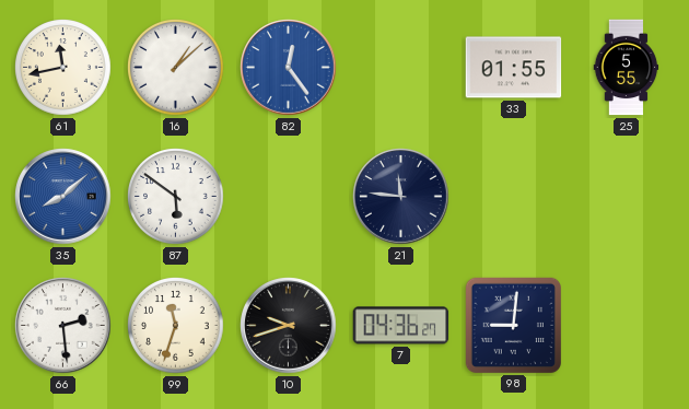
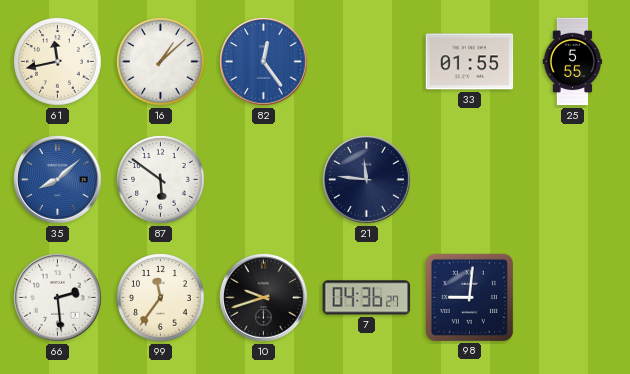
99: 11:33 -> 11:36 (161, 298)
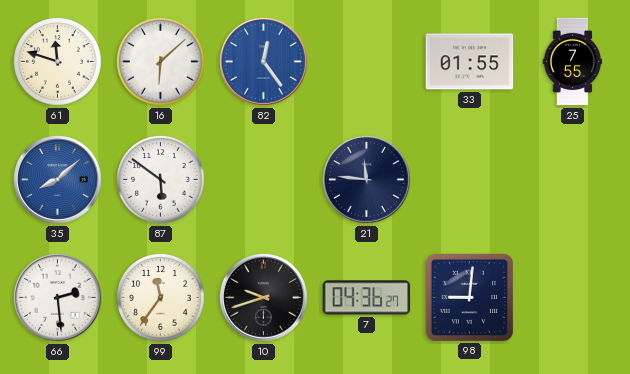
61: 11:43 -> 11:48 (58, 62)
16: 1:08 -> 6:08 (161, 62)
25: 5:55 -> 7:55 (573, 62)
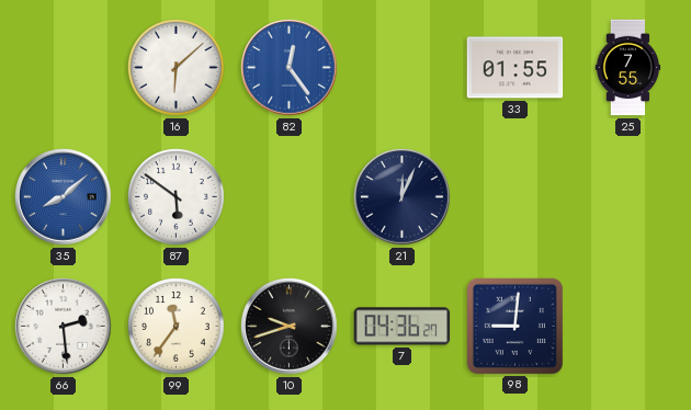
61: 11:48 -> none (58, 62)
21: 11:46 -> 12:04 (403, 197)
